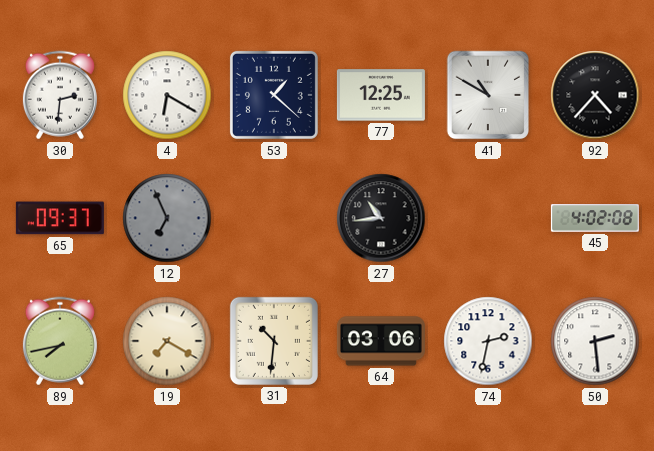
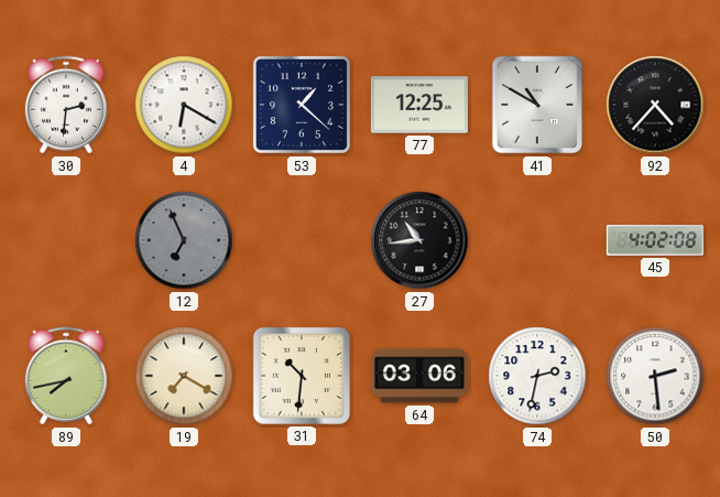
65: 09:37 -> none (60, 218)
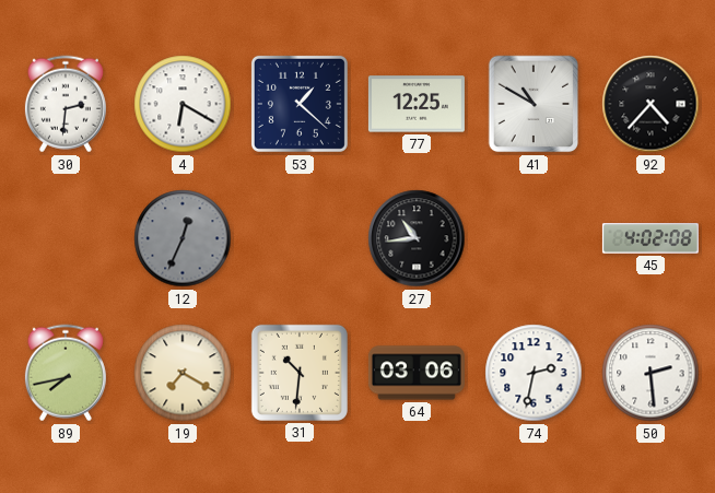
12: 6:56 -> 12:34 (183, 238)
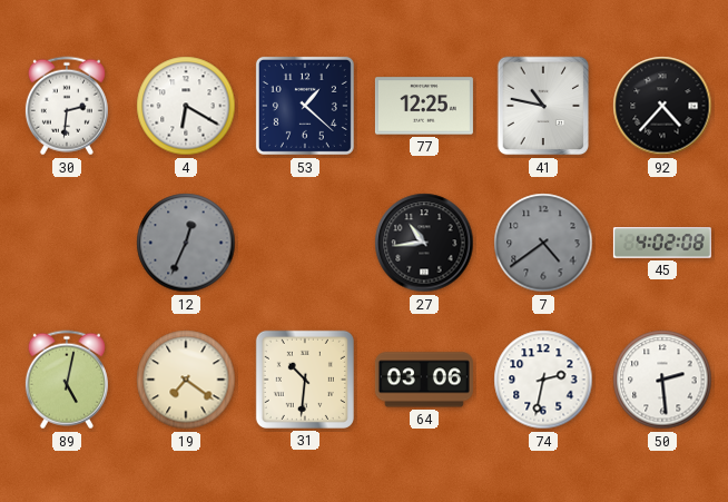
41: 10:50 -> 10:47 (543, 106)
7: none -> 4:39 (543, 243)
89: 7:43 -> 5:02 (67, 380)
19: 7:20 -> 7:21 (186, 380)
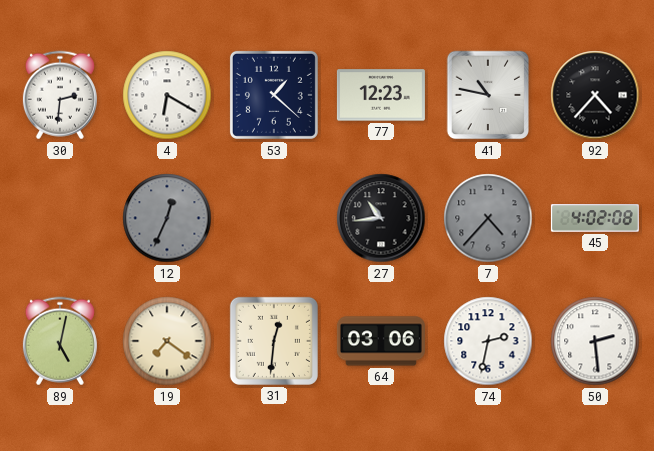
77: 12:25 -> 12:23 (381, 95)
7: 4:39 -> 4:37 (488, 218)
31: 10:31 -> 12:31 (274, 341)
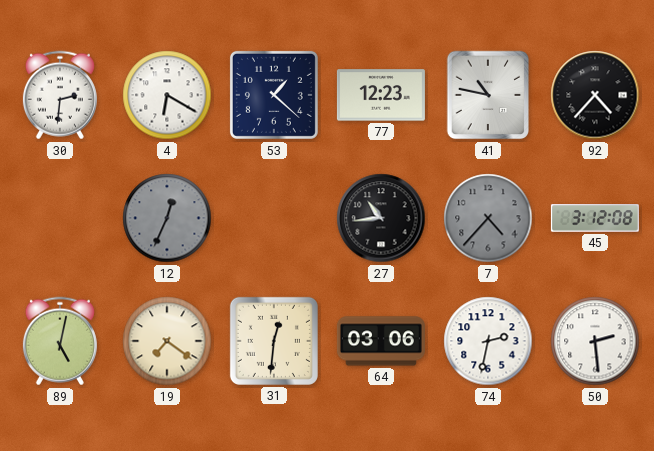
45: 4:02 -> 3:12 (595, 218)
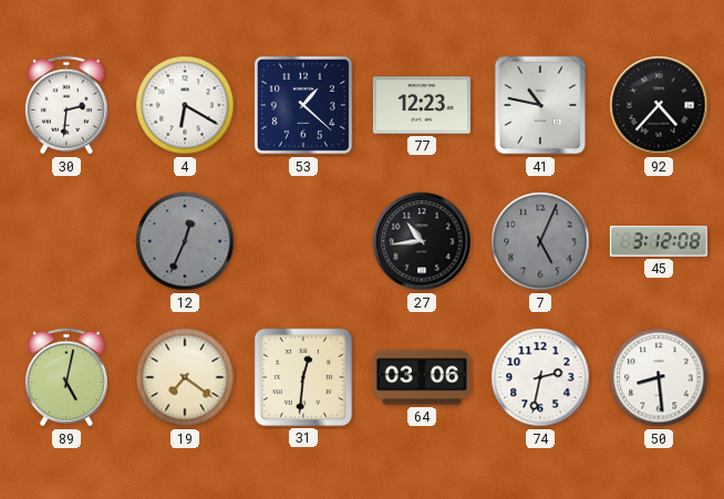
7: 4:37 -> 5:04 (540, 241)
50: 2:29 -> 8:29 (659, 377)
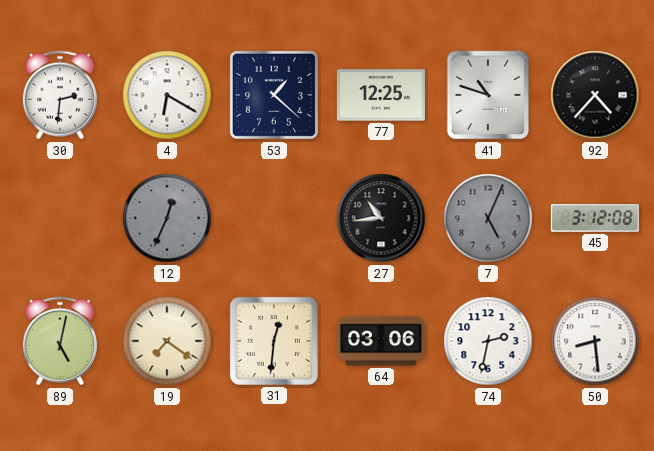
77: 12:23 -> 12:25 (381, 95)
41: 10:47 -> 10:48 (488, 95)
